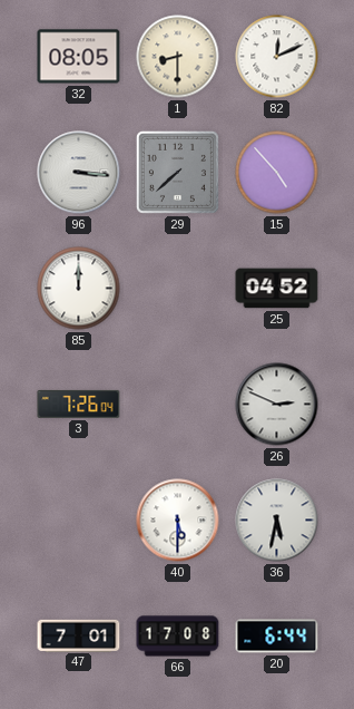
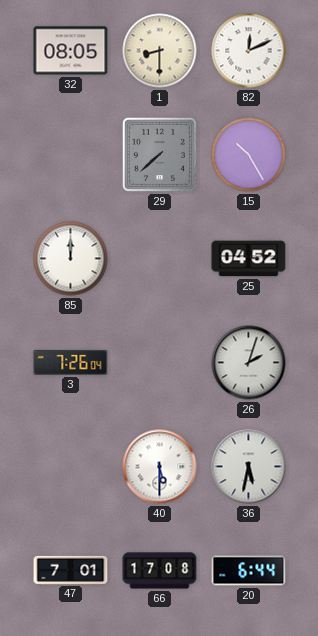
96: 3:16 -> none (79, 173)
15: 4:53 -> 10:25 (249, 155)
26: 2:49 -> 2:03 (249, 363)
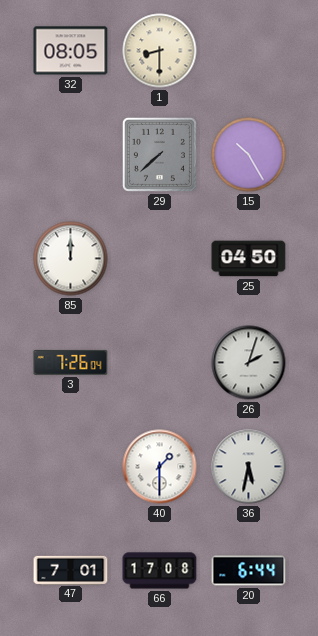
82: 12:11 -> none (249, 51)
25: 04:52 -> 04:50 (249, 259)
40: 5:30 -> 1:30 (160, 467)
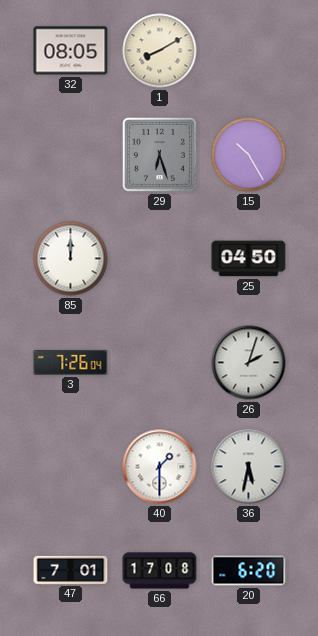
1: 8:30 -> 8:10 (160, 51)
29: 7:38 -> 6:27 (159, 154)
20: 6:44 -> 6:20 (249, 571)
